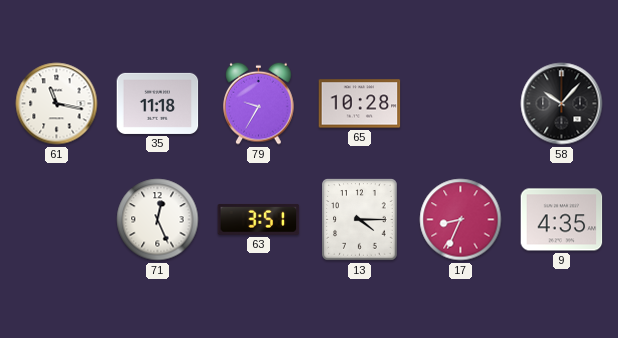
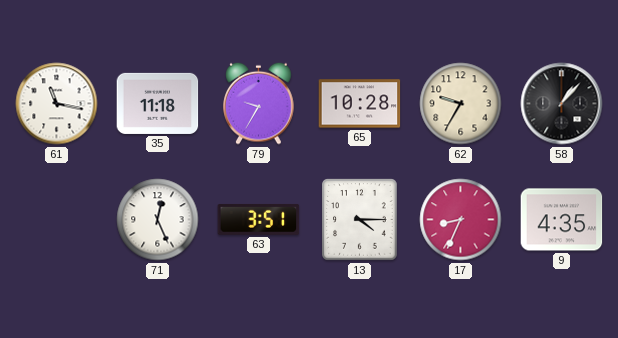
62: none -> 9:35 (461, 104)
58: 10:07 -> 1:07 (562, 104)
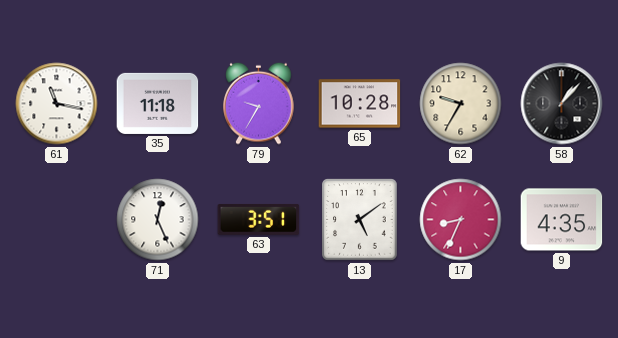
13: 4:15 -> 5:09 (360, 220)
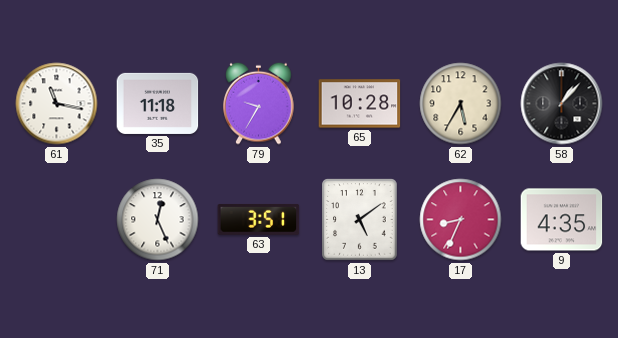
62: 9:35 -> 5:35 (461, 104)
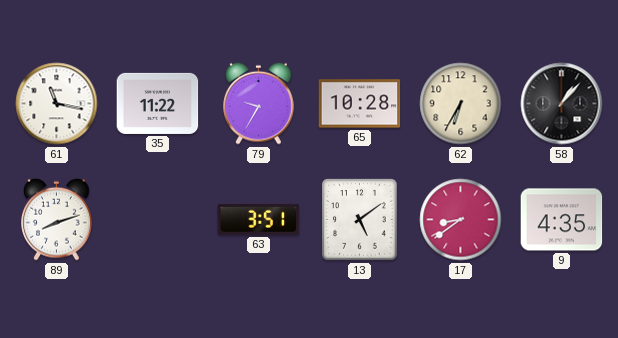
35: 11:18 -> 11:22 (158, 103)
62: 5:35 -> 6:35 (461, 104)
89: none -> 8:12 (57, 219)
71: 12:26 -> none (158, 220)
17: 8:34 -> 8:39 (461, 220)
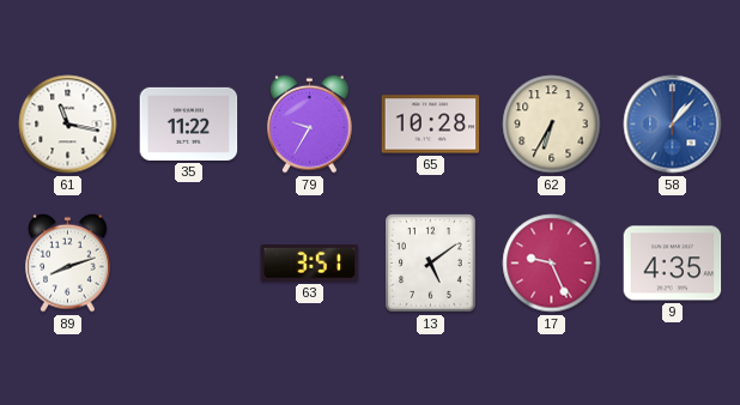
58 dial: black -> blue (673, 125)
17: 8:39 -> 9:26 (552, 264)
